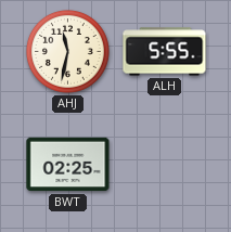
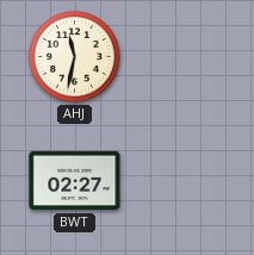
ALH: 5:55 -> none (165, 52)
BWT: 02:25 -> 02:27 (75, 181)
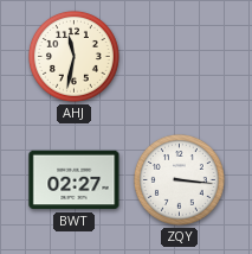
ZQY: none -> 3:16 (180, 180)
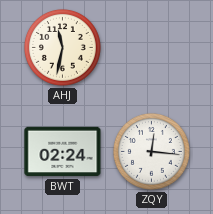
BWT: 02:27 -> 02:24 (63, 152)
ZQY: 3:16 -> 12:16 (152, 152)
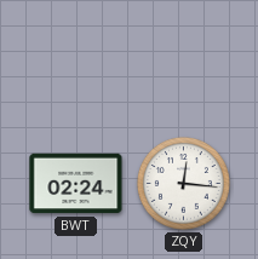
AHJ: 11:32 -> none (63, 48)
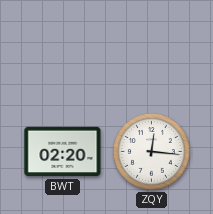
BWT: 02:24 -> 02:20 (63, 152)
